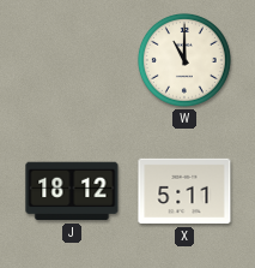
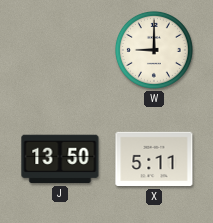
W: 11:00 -> 9:00 (154, 50)
J: 18:12 -> 13:50 (60, 159)
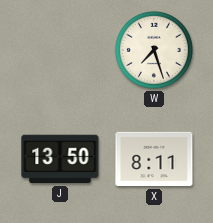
W: 9:00 -> 7:27 (154, 50)
X: 5:11 -> 8:11 (154, 159)
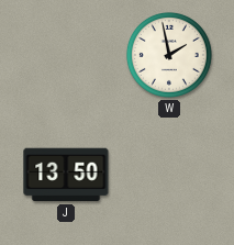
W: 7:27 -> 1:58 (169, 55)
X: 8:11 -> none (154, 159)
